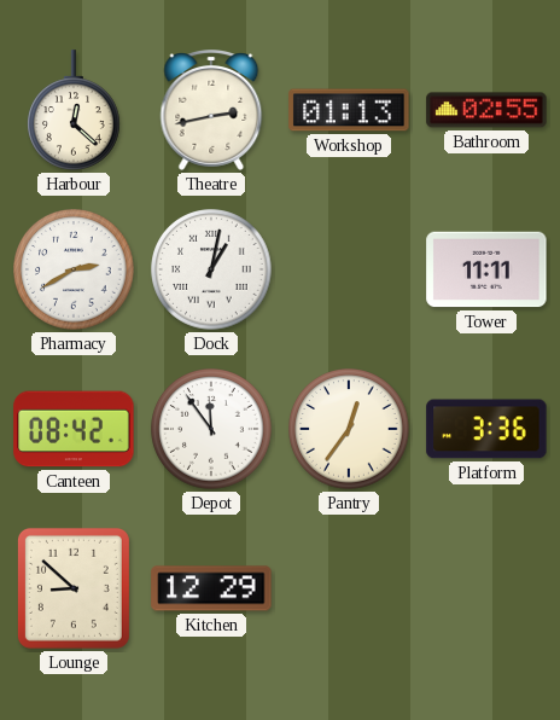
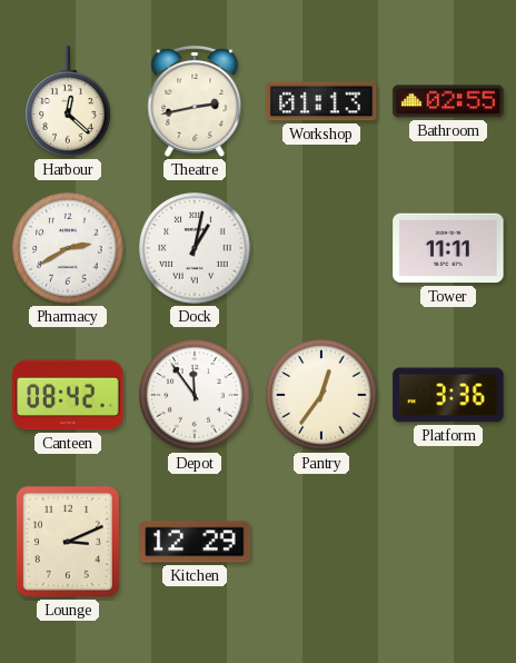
Lounge: 8:52 -> 3:11 (68, 542)
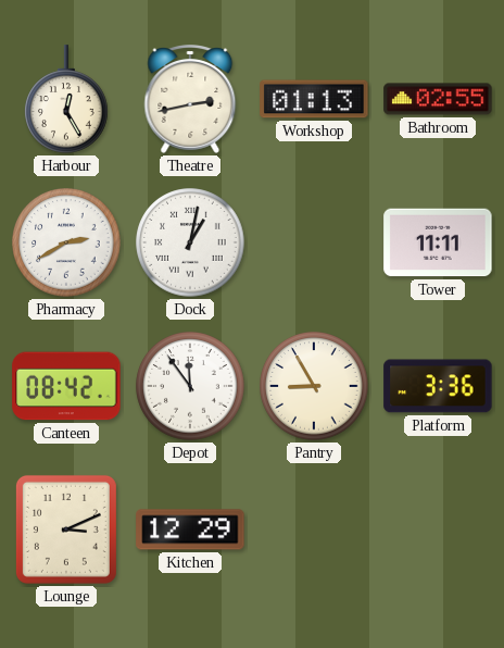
Harbour: 12:22 -> 12:25 (67, 99)
Pantry: 12:36 -> 8:55 (314, 386)
